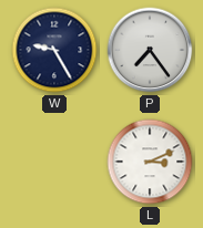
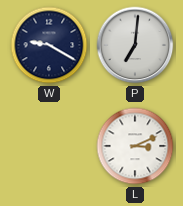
W: 9:25 -> 9:20 (49, 45)
P: 7:24 -> 7:01 (135, 45)
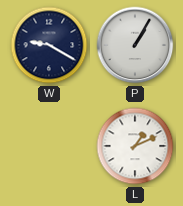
P: 7:01 -> 1:05 (135, 45)
L: 3:11 -> 1:11 (135, 146)
